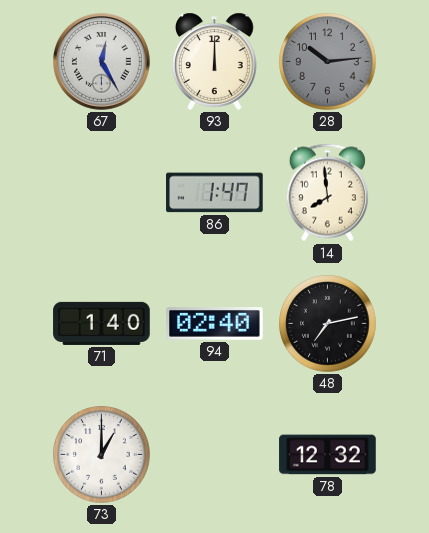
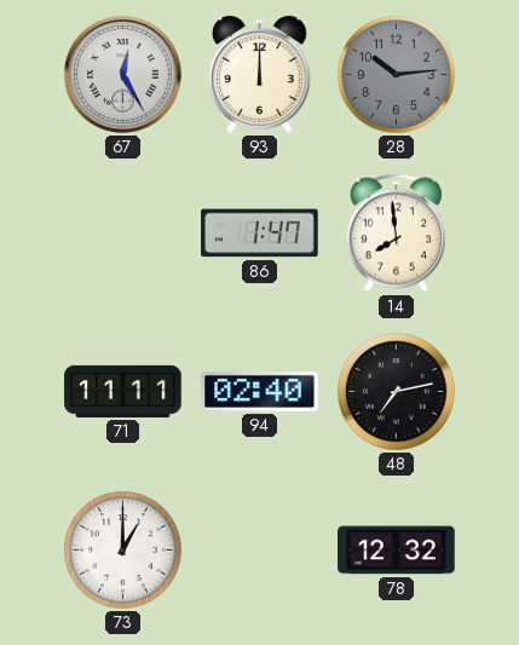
71: 1:40 -> 11:11 (123, 391)
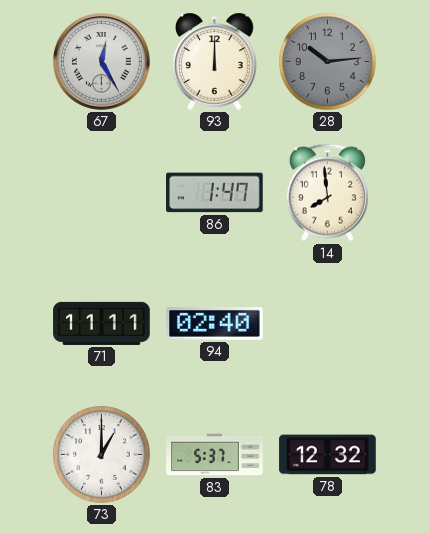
48: 7:13 -> none (397, 392)
83: none -> 5:37 (215, 455)
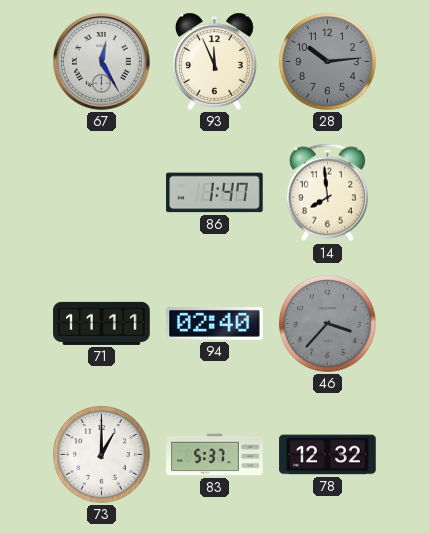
93: 12:00 -> 11:56 (215, 61)
46: none -> 3:37 (328, 324)
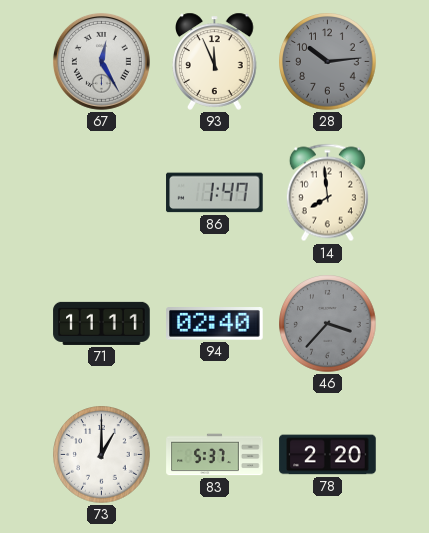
78: 12:32 -> 2:20 (328, 455)
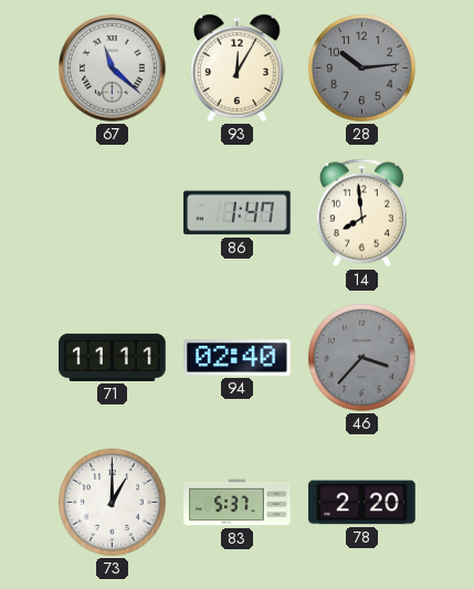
67: 12:25 -> 11:22 (112, 67)
93: 11:56 -> 12:05 (238, 67)
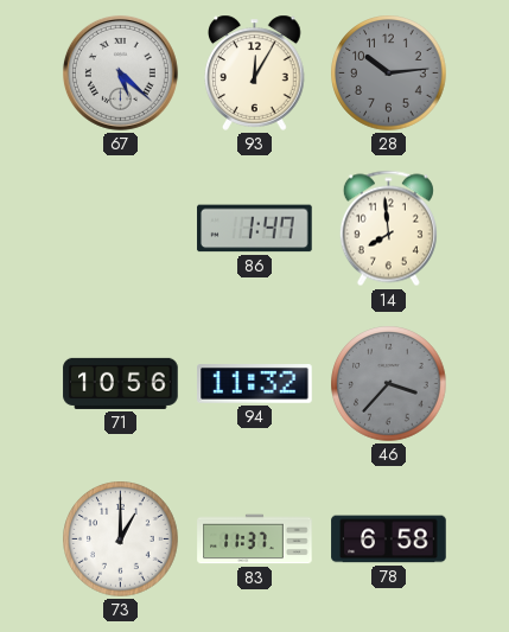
67: 11:22 -> 5:22 (120, 72)
71: 11:11 -> 10:56 (121, 383)
94: 02:40 -> 11:32 (255, 384)
83: 5:37 -> 11:37 (255, 540)
78: 2:20 -> 6:58 (389, 540)
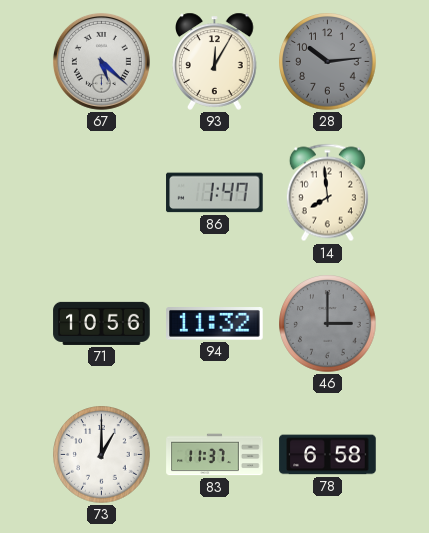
46: 3:37 -> 3:00 (328, 324)
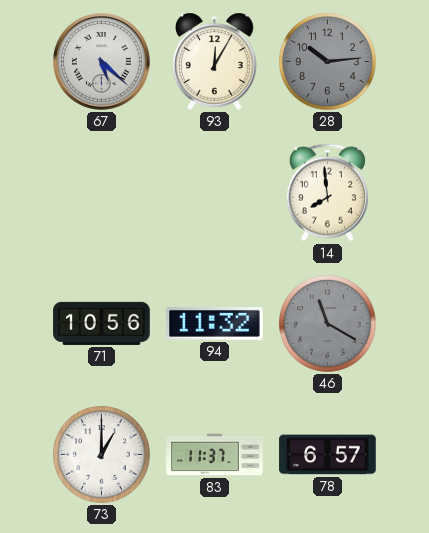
86: 1:47 -> none (215, 193)
46: 3:00 -> 11:20 (328, 324)
78: 6:58 -> 6:57 (328, 455)
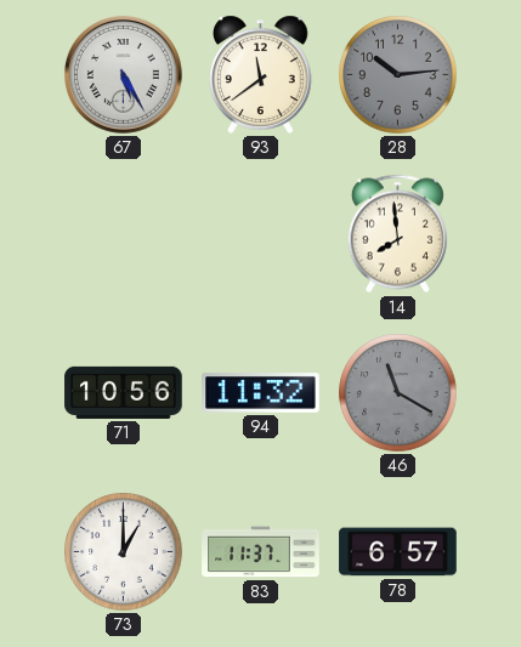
67: 5:22 -> 5:25 (123, 74)
93: 12:05 -> 11:39 (261, 74)
